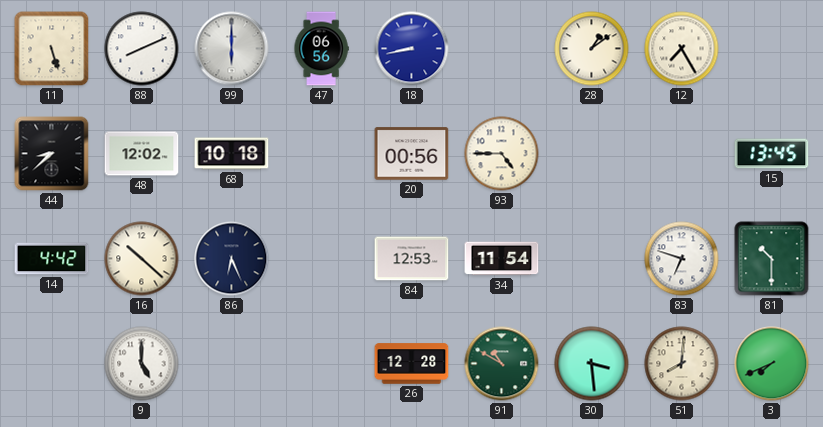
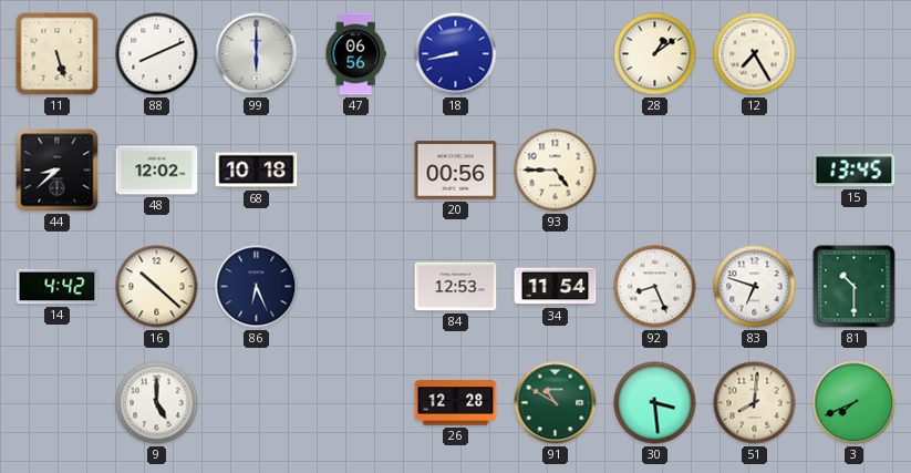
92: none -> 8:26 (655, 287)
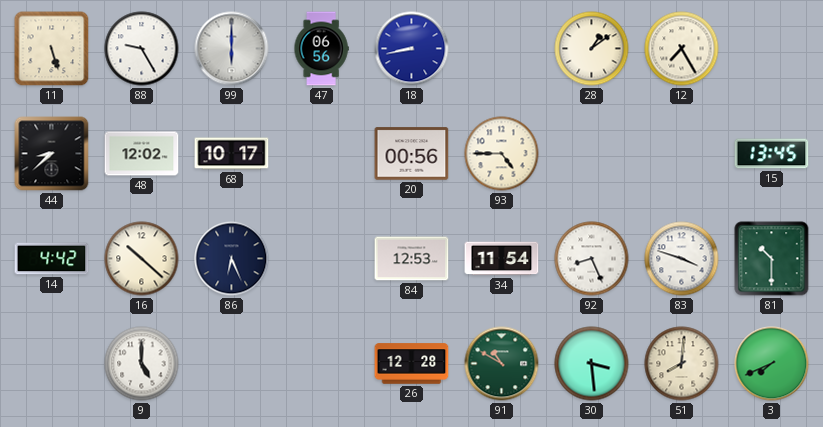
88: 8:11 -> 9:25 (142, 49)
68: 10:18 -> 10:17 (232, 154)
83: 6:48 -> 3:48 (682, 259)
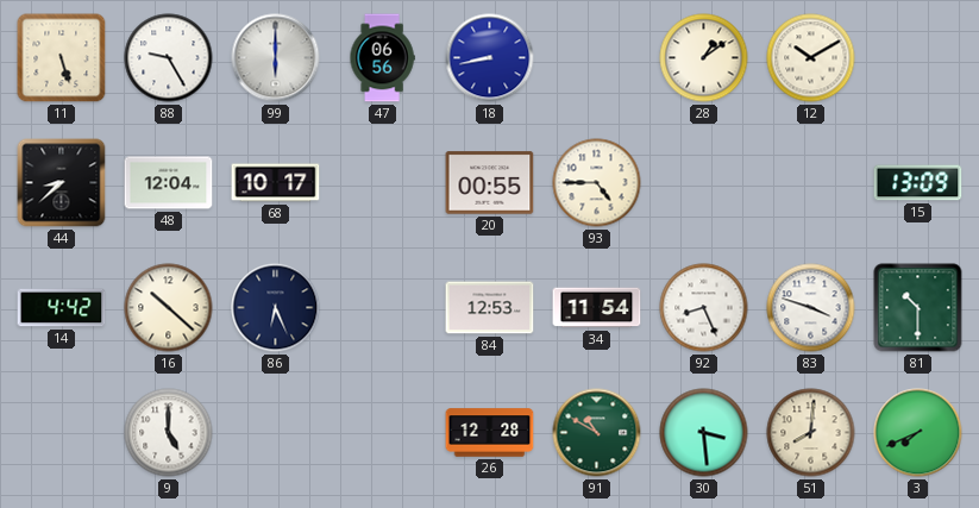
12: 7:25 -> 10:10 (811, 58)
48: 12:02 -> 12:04 (169, 183)
20: 00:56 -> 00:55 (490, 183)
15: 13:45 -> 13:09 (918, 183)
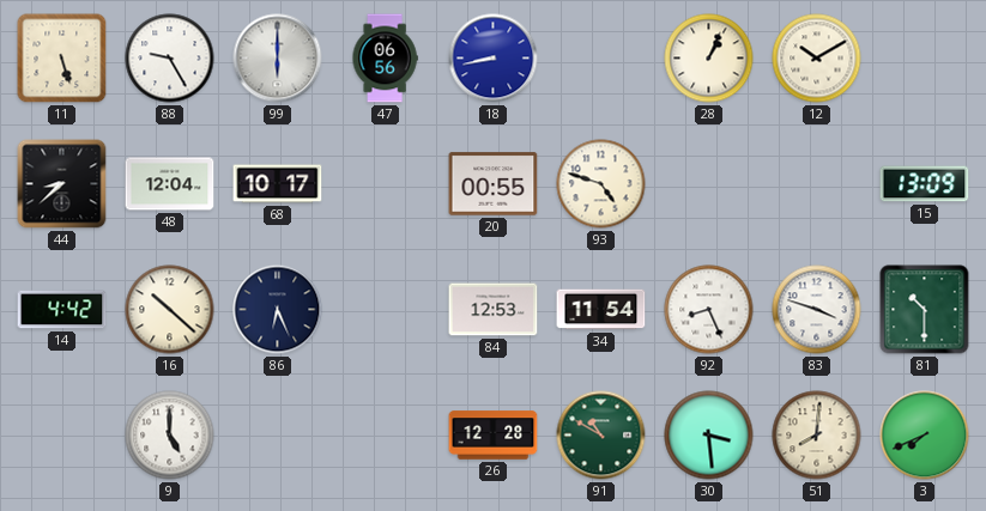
28: 1:09 -> 1:04 (709, 59)
93: 4:45 -> 4:48 (601, 184)
